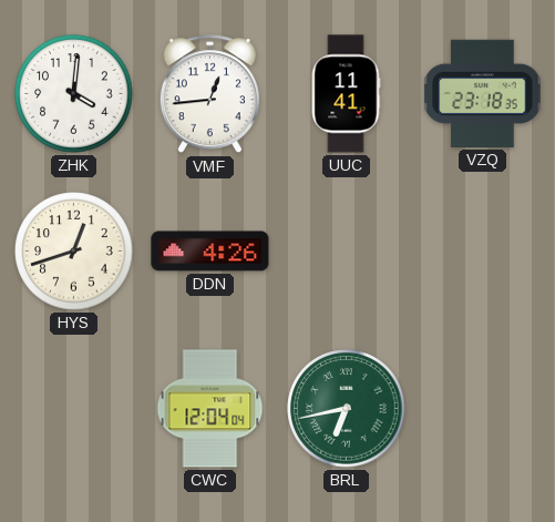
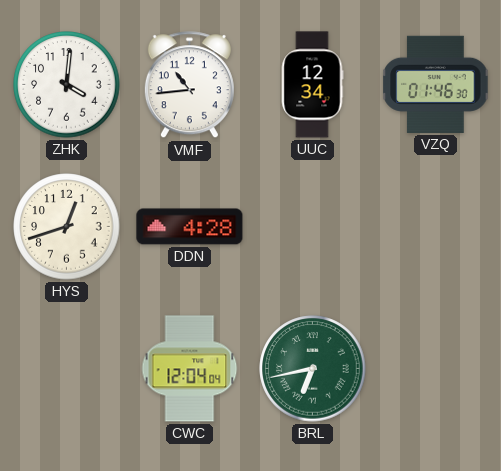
VMF: 12:44 -> 10:44 (189, 85)
UUC: 11:41 -> 12:34 (312, 85)
VZQ: 23:18 -> 01:46 (436, 84)
DDN: 4:26 -> 4:28 (190, 227)
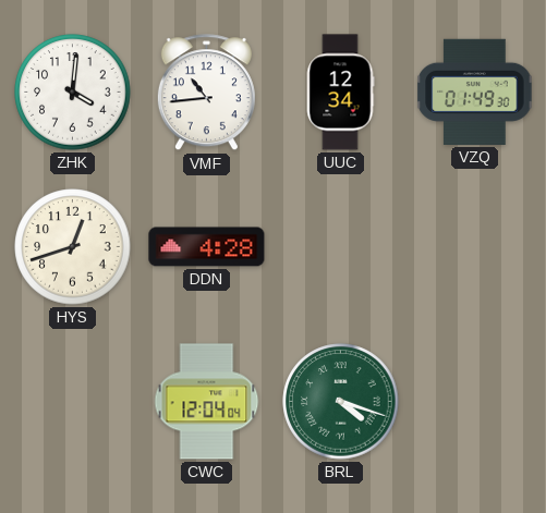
VZQ: 01:46 -> 01:49 (475, 91)
BRL: 6:43 -> 4:18 (341, 402)
